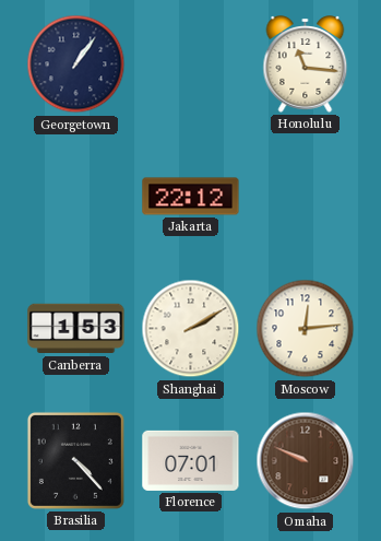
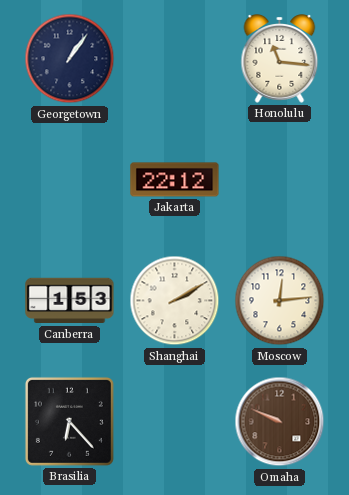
Brasilia: 4:23 -> 6:23 (69, 421)
Florence: 07:01 -> none (191, 460)
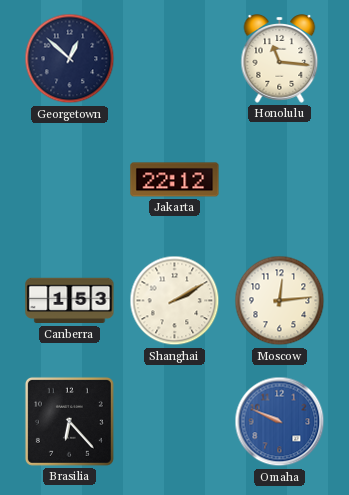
Georgetown: 1:06 -> 12:52 (70, 59)
Omaha dial: brown -> blue (280, 422)
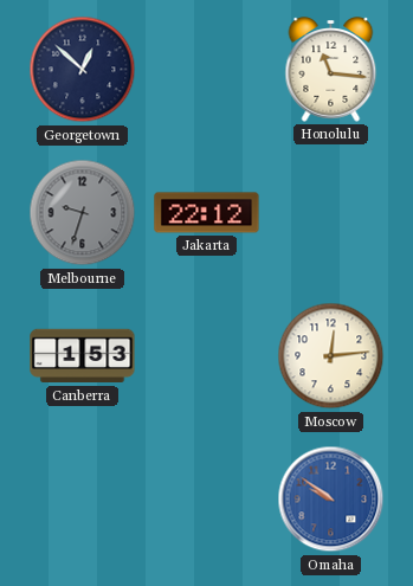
Melbourne: none -> 9:33 (83, 213)
Shanghai: 2:10 -> none (175, 301)
Brasilia: 6:23 -> none (69, 421)
Omaha: 9:49 -> 9:51 (331, 500)
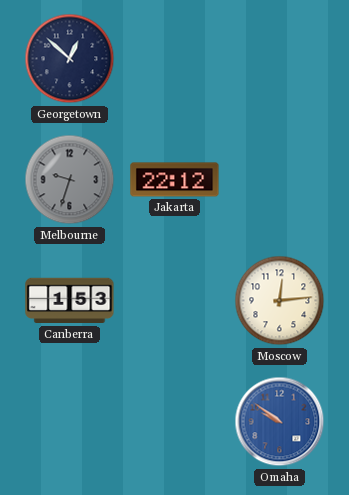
Honolulu: 11:16 -> none (331, 70)
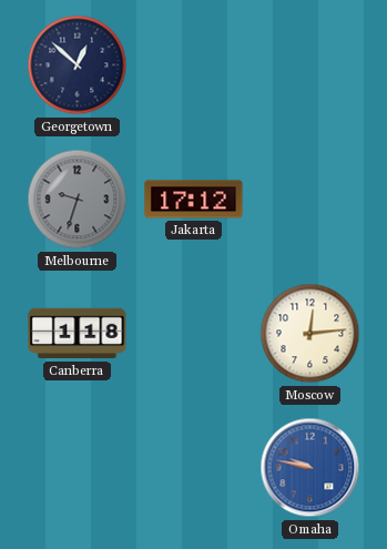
Jakarta: 22:12 -> 17:12 (194, 200)
Canberra: 1:53 -> 1:18 (78, 334)
Omaha: 9:51 -> 9:47 (310, 468)
